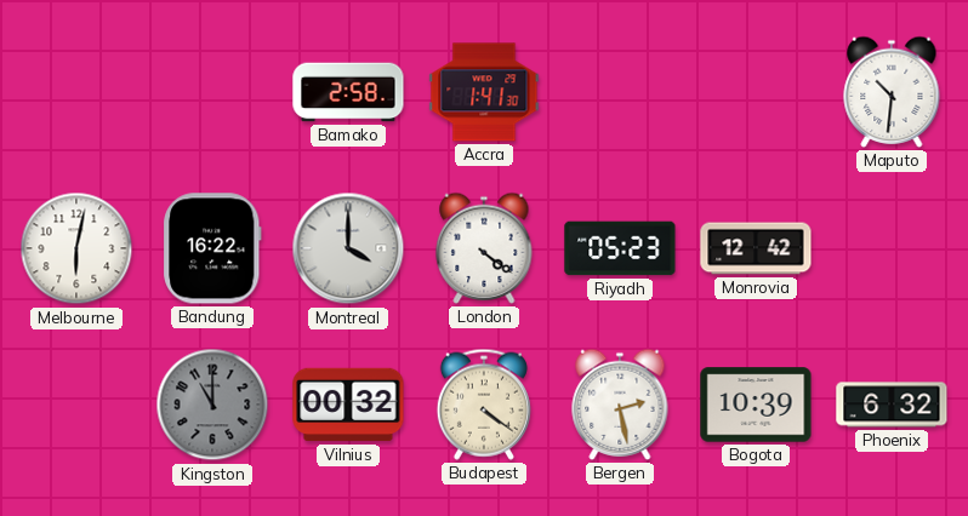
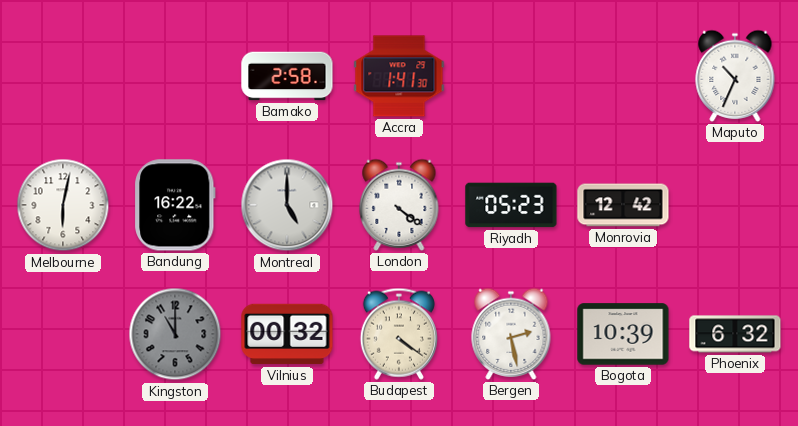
Maputo: 10:31 -> 10:34 (735, 76)
Montreal: 4:00 -> 5:00 (287, 205)
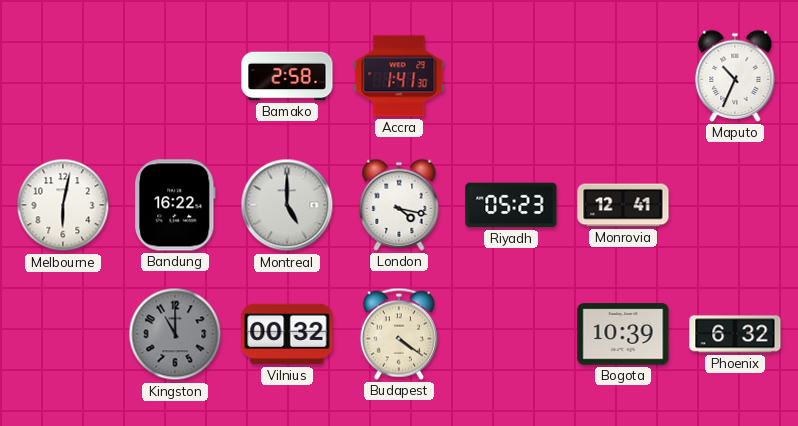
London: 4:21 -> 4:17 (399, 205)
Monrovia: 12:42 -> 12:41 (623, 205)
Bergen: 2:28 -> none (511, 334)
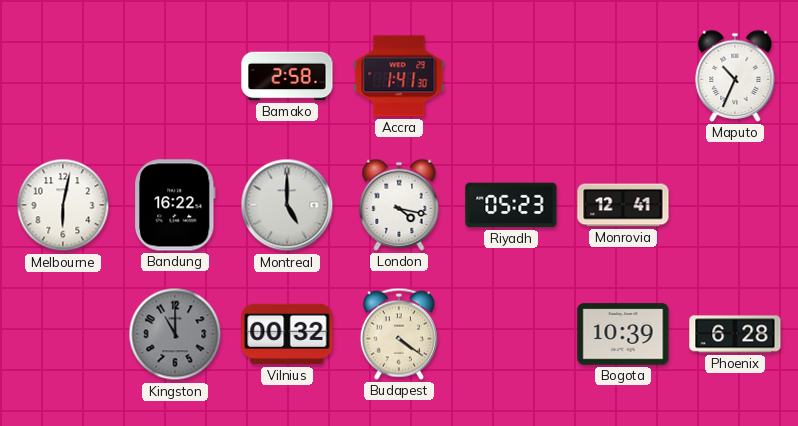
Phoenix: 6:32 -> 6:28 (735, 334)
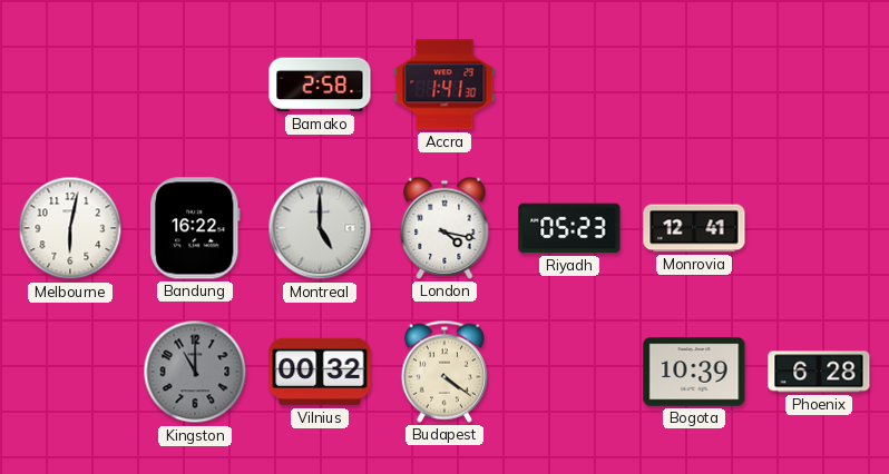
Maputo: 10:34 -> none (735, 76)
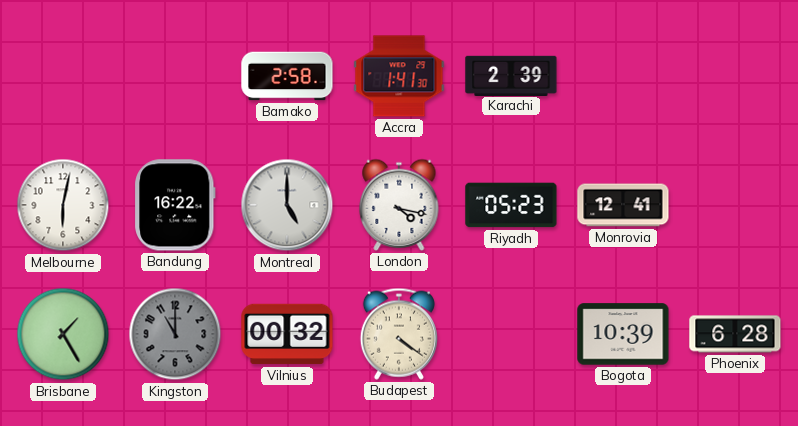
Karachi: none -> 2:39 (511, 75)
Brisbane: none -> 1:25 (63, 334)
